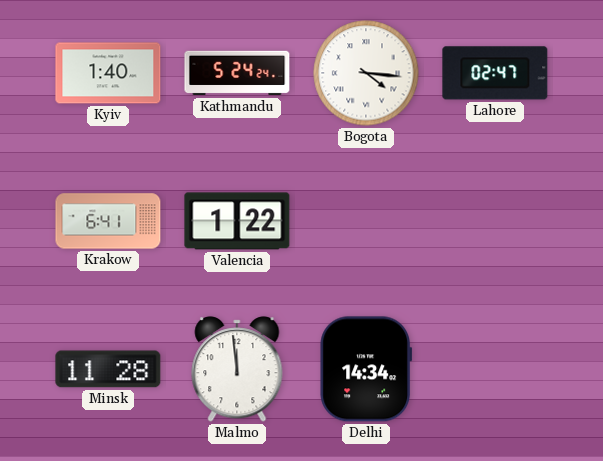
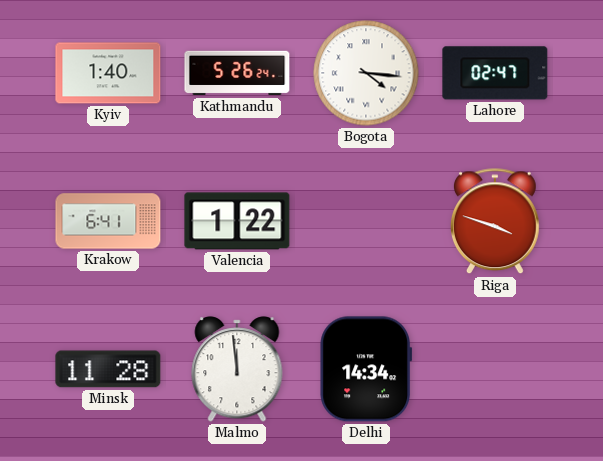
Kathmandu: 5:24 -> 5:26 (237, 73)
Riga: none -> 3:48 (496, 222)
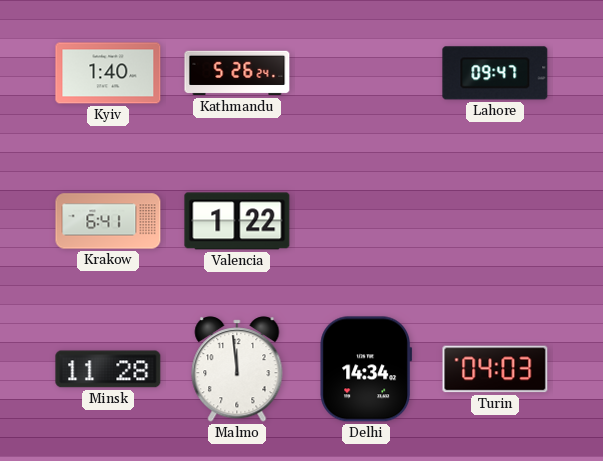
Bogota: 4:16 -> none (366, 73)
Lahore: 02:47 -> 09:47 (495, 73)
Riga: 3:48 -> none (496, 222)
Turin: none -> 04:03 (495, 369)
